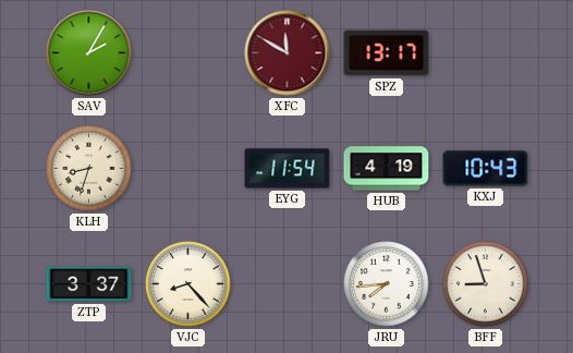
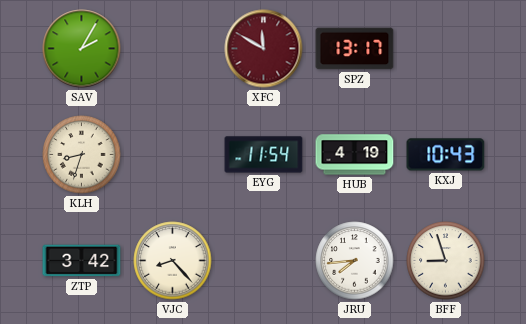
ZTP: 3:37 -> 3:42 (82, 261)
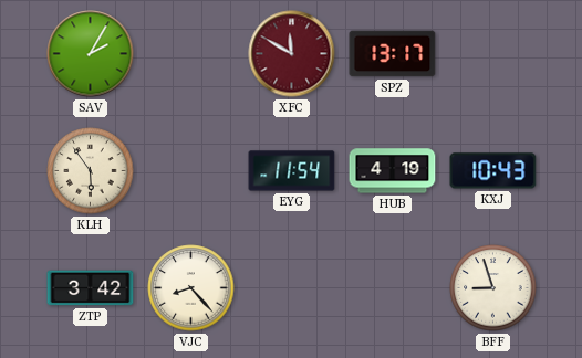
KLH: 8:33 -> 5:54 (91, 171)
JRU: 7:44 -> none (355, 261)
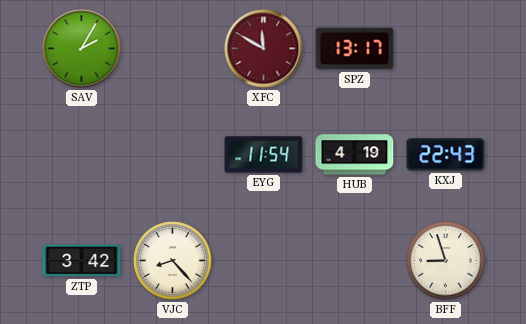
KLH: 5:54 -> none (91, 171)
KXJ: 10:43 -> 22:43 (446, 155)
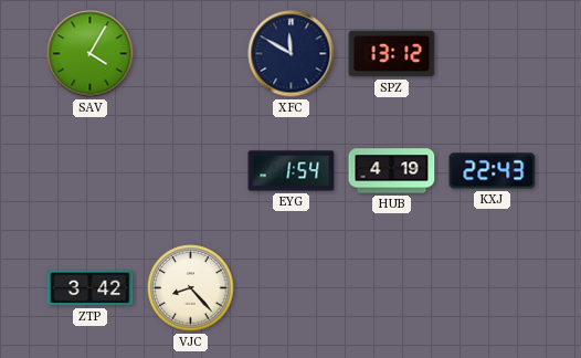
SAV: 2:05 -> 4:05 (91, 54)
XFC dial: burgundy -> navy (292, 54)
SPZ: 13:17 -> 13:12 (392, 54)
EYG: 11:54 -> 1:54 (292, 171)
BFF: 8:57 -> none (446, 261)
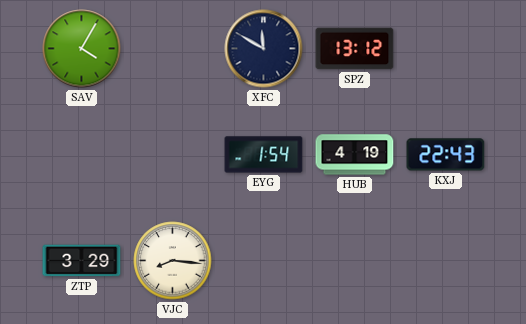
ZTP: 3:42 -> 3:29 (82, 261)
VJC: 8:23 -> 8:16 (173, 261)
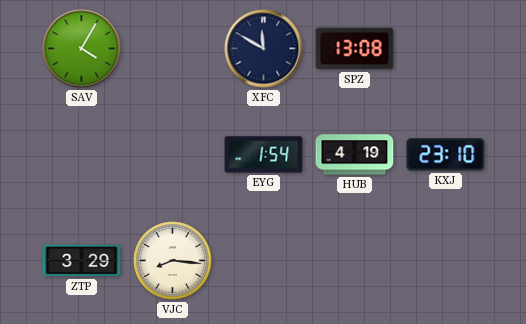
SPZ: 13:12 -> 13:08 (355, 49)
KXJ: 22:43 -> 23:10 (446, 155)
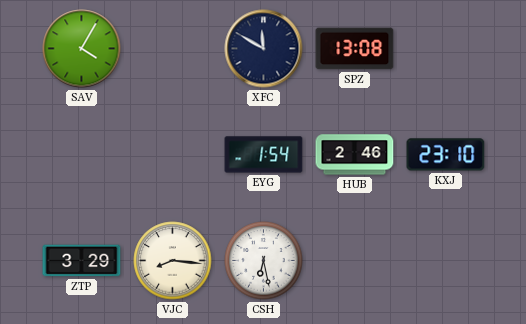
HUB: 4:19 -> 2:46 (355, 155)
CSH: none -> 6:28 (264, 261)
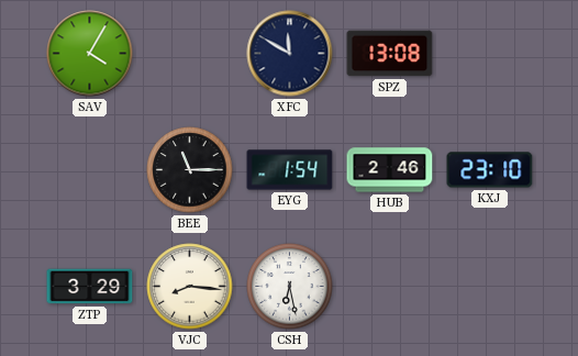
BEE: none -> 11:15 (190, 170)
